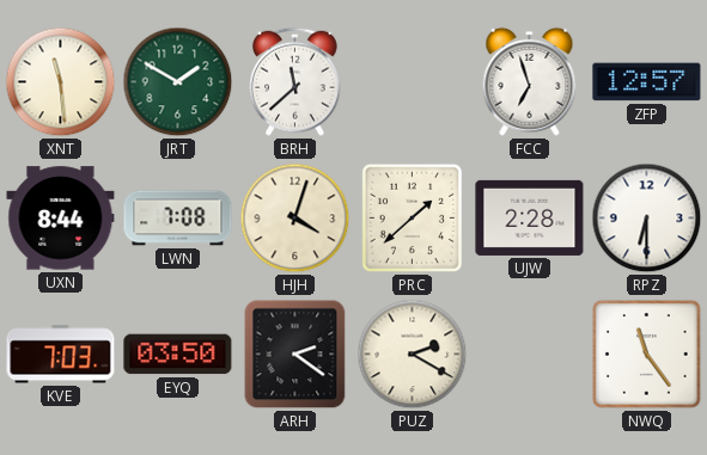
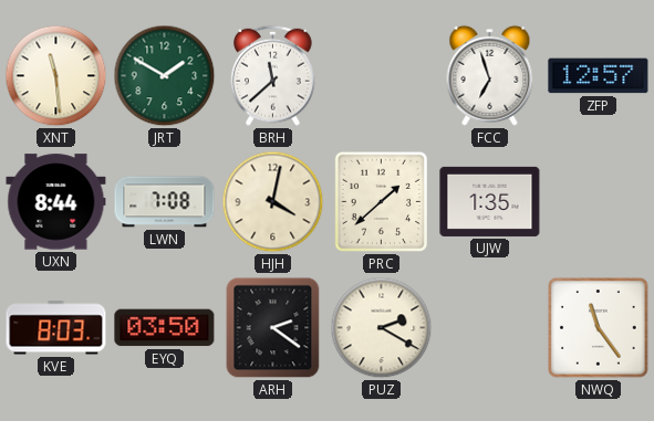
HJH: 4:03 -> 4:02 (273, 202)
UJW: 2:28 -> 1:35 (490, 201)
RPZ: 6:30 -> none (647, 219)
KVE: 7:03 -> 8:03 (56, 328)
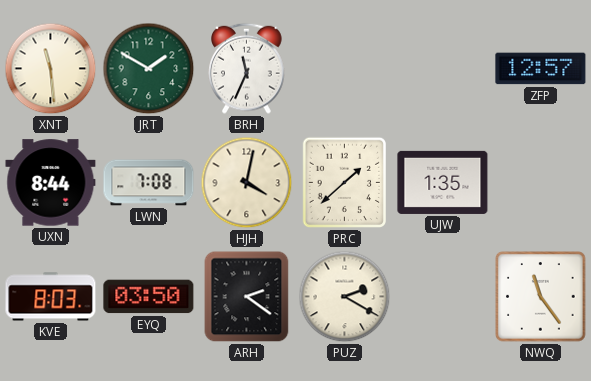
BRH: 11:38 -> 11:34 (247, 68)
FCC: 6:57 -> none (490, 75)
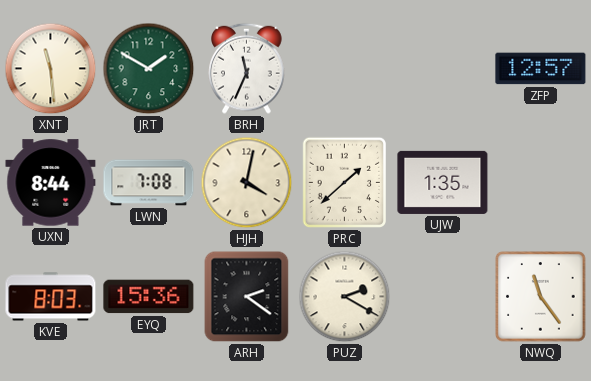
EYQ: 03:50 -> 15:36 (149, 297)
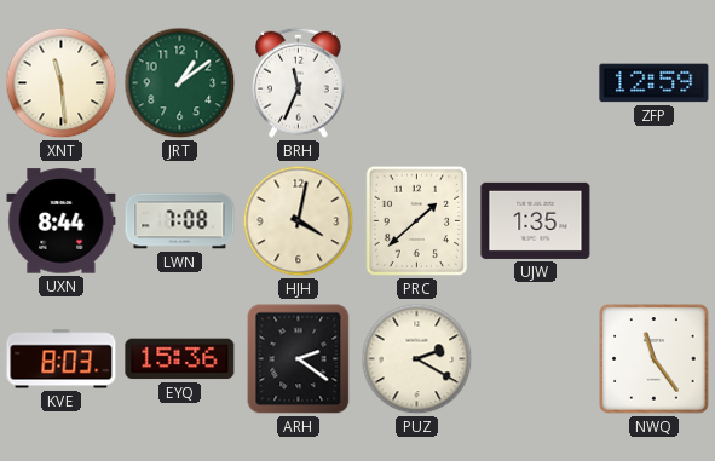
JRT: 1:50 -> 1:09 (180, 83)
ZFP: 12:57 -> 12:59 (655, 83)
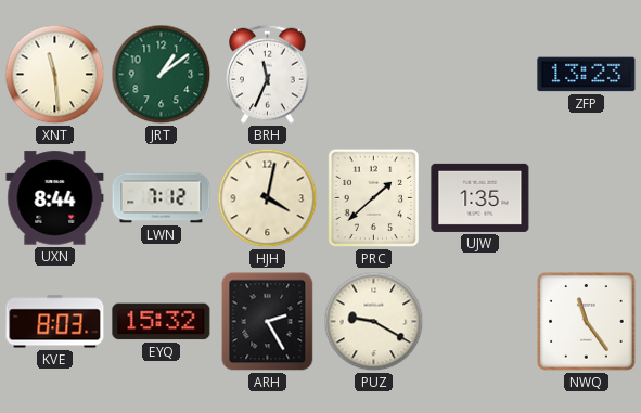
ZFP: 12:59 -> 13:23 (587, 75)
LWN: 7:08 -> 7:12 (162, 198)
EYQ: 15:36 -> 15:32 (162, 322)
ARH: 2:21 -> 2:25 (268, 322)
PUZ: 2:20 -> 9:20 (374, 322)
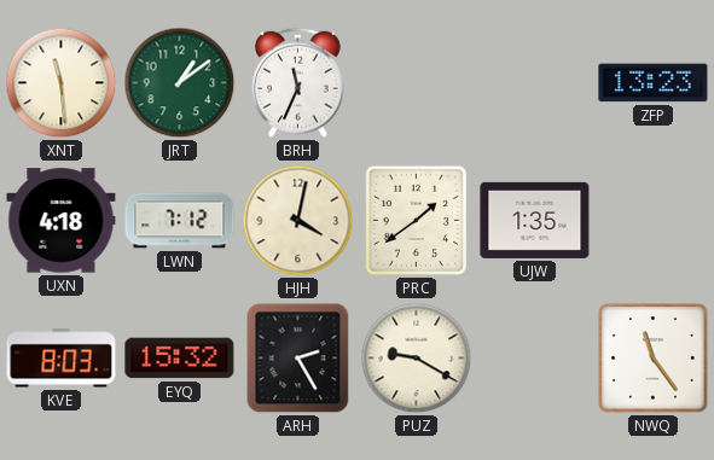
UXN: 8:44 -> 4:18 (62, 221)
PRC: 1:38 -> 1:39 (416, 221)
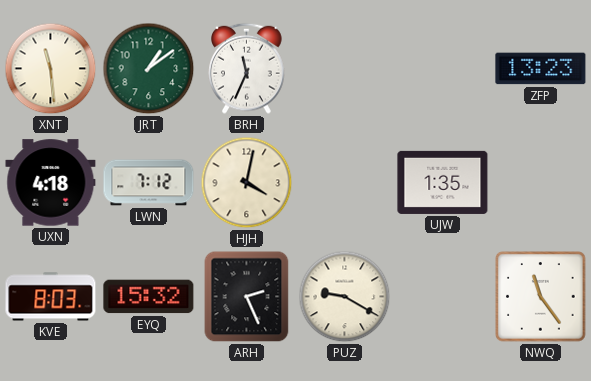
PRC: 1:39 -> none (416, 221)
ARH: 2:25 -> 2:26 (247, 297)
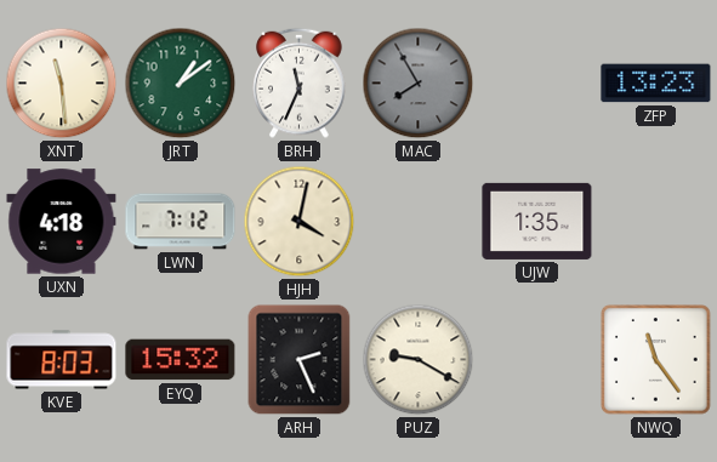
MAC: none -> 7:55 (419, 84)
